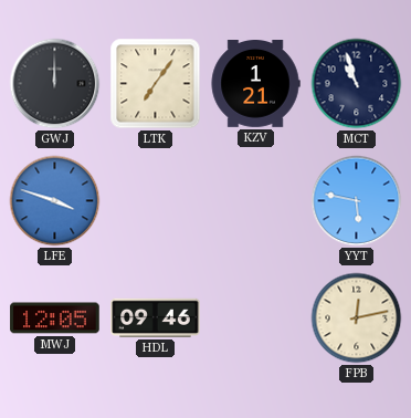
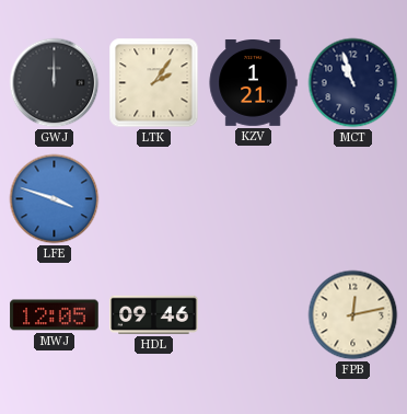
LTK: 7:06 -> 2:06 (154, 83)
YYT: 5:47 -> none (357, 201)
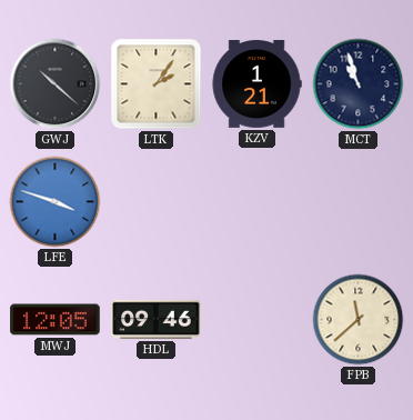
GWJ: 12:00 -> 10:22 (56, 84)
FPB: 12:13 -> 11:38 (359, 320)
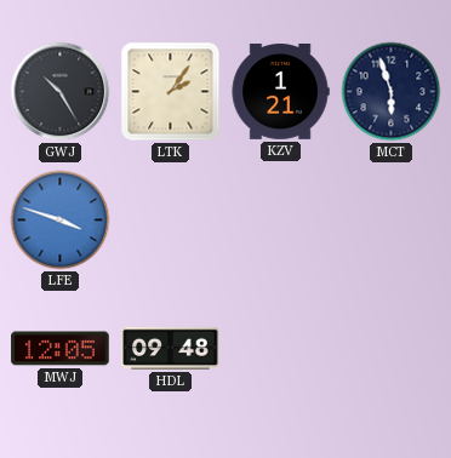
GWJ: 10:22 -> 10:25 (61, 92)
MCT: 10:57 -> 5:57 (392, 92)
HDL: 09:46 -> 09:48 (171, 348)
FPB: 11:38 -> none (359, 320)
